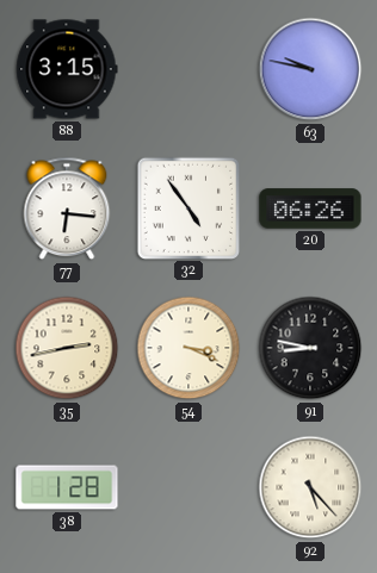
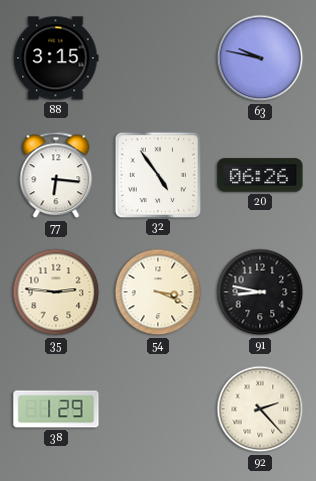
35: 2:43 -> 2:46 (56, 292)
38: 1:28 -> 1:29 (56, 409)
92: 5:23 -> 2:23 (260, 409)
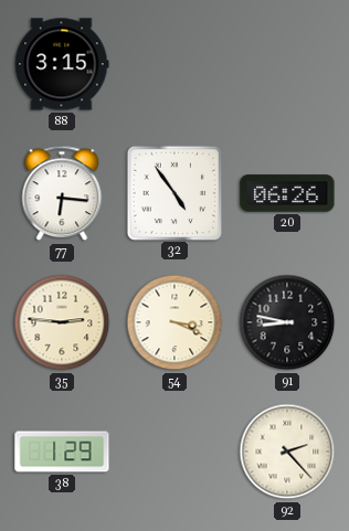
63: 9:47 -> none (260, 58)
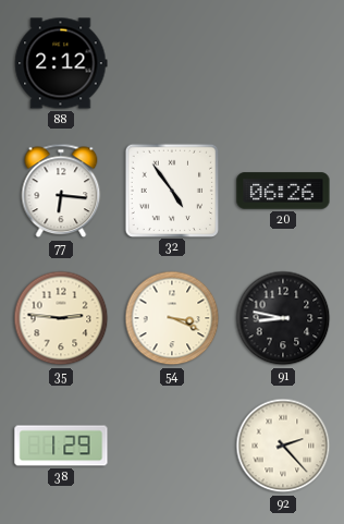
88: 3:15 -> 2:12 (61, 63)
